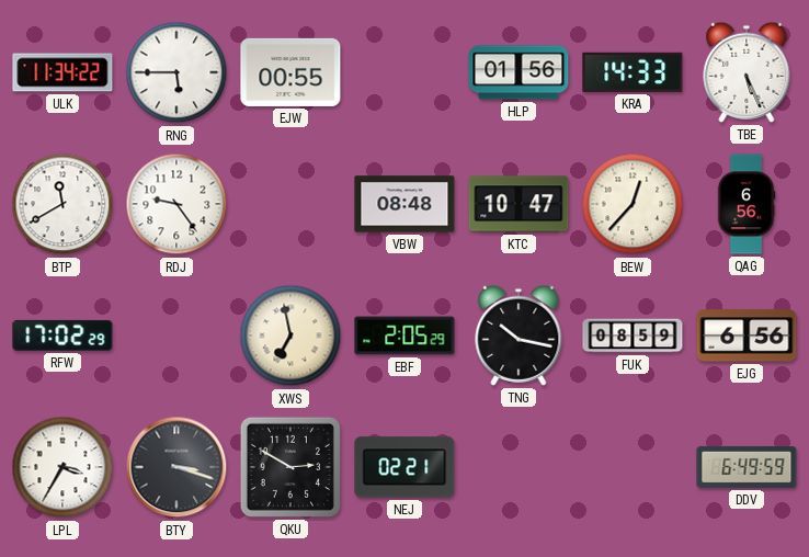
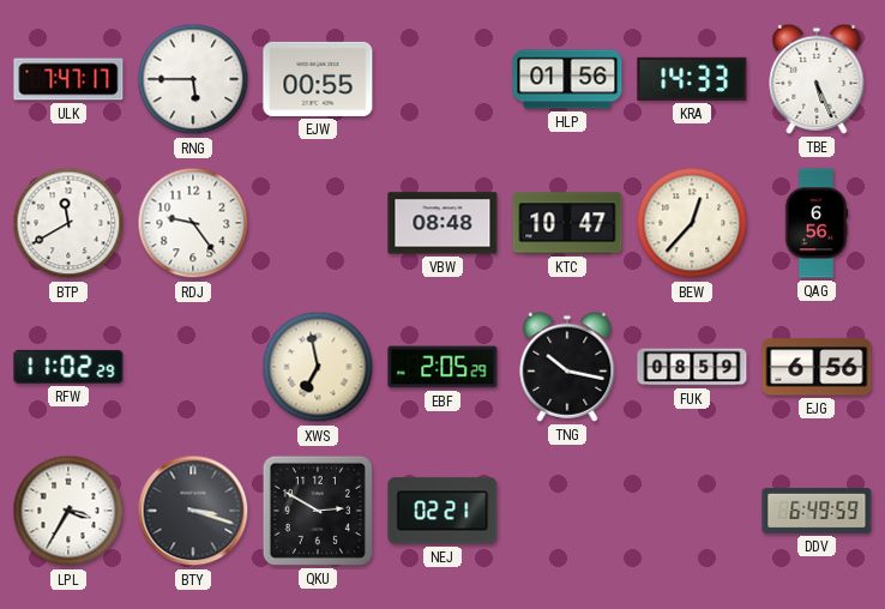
ULK: 11:34 -> 7:47 (68, 79)
RFW: 17:02 -> 11:02 (68, 367)
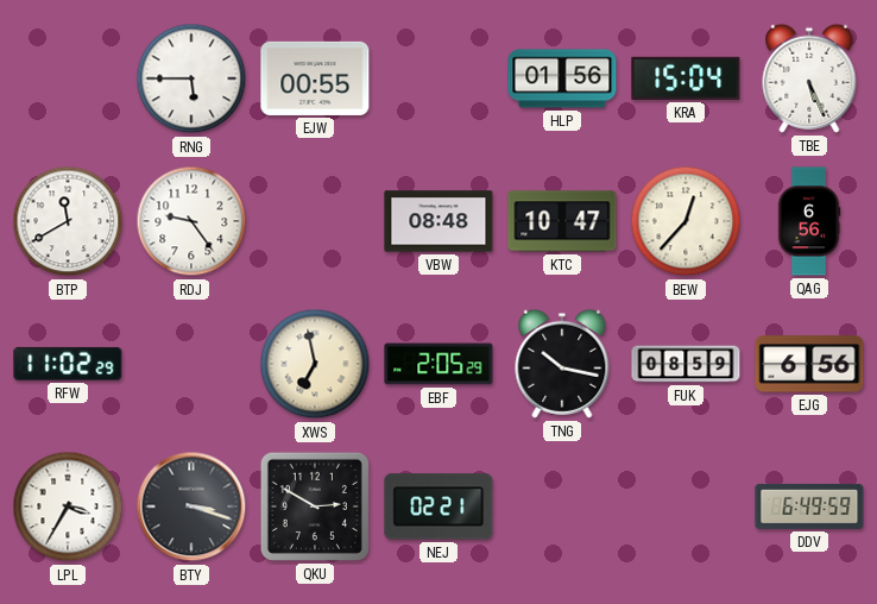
ULK: 7:47 -> none (68, 79)
KRA: 14:33 -> 15:04 (686, 78)
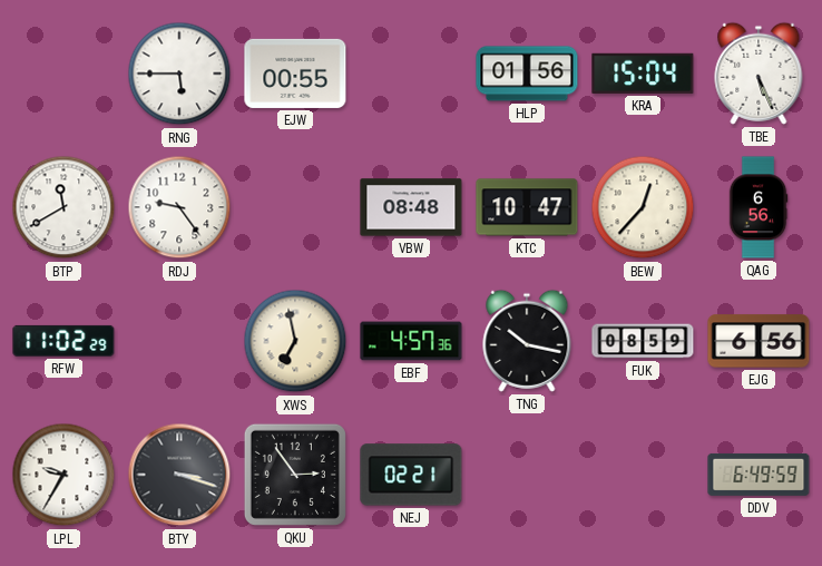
EBF: 2:05 -> 4:57 (411, 341)
LPL: 3:35 -> 9:35 (63, 475)
QKU: 2:50 -> 2:54 (295, 475)
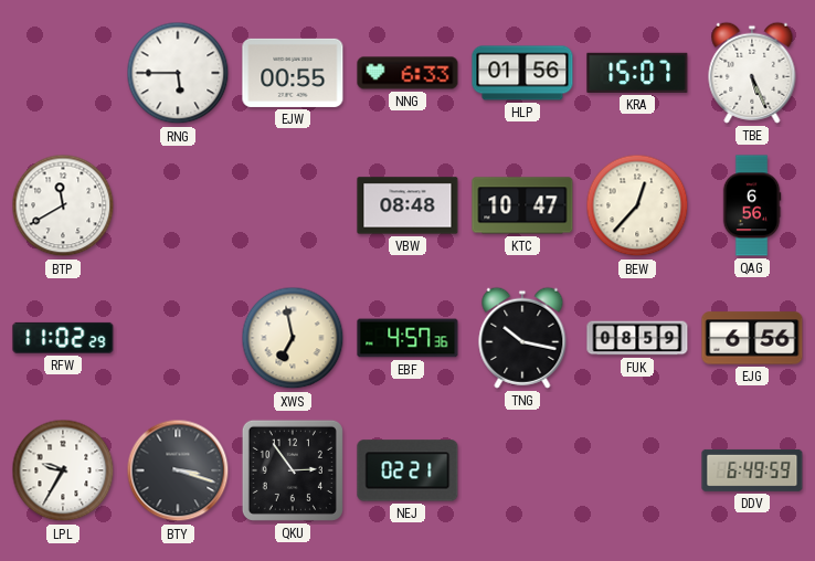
NNG: none -> 6:33 (407, 73)
KRA: 15:04 -> 15:07 (637, 73)
RDJ: 9:24 -> none (179, 207)
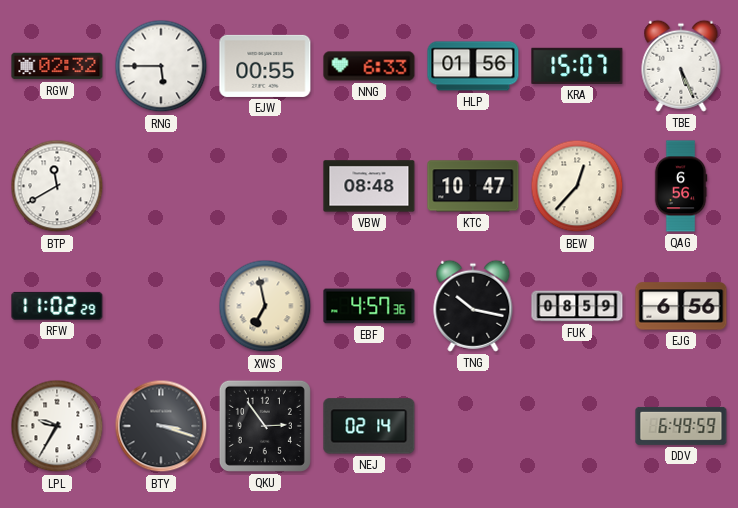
RGW: none -> 02:32 (57, 66)
NEJ: 02:21 -> 02:14 (369, 426)
